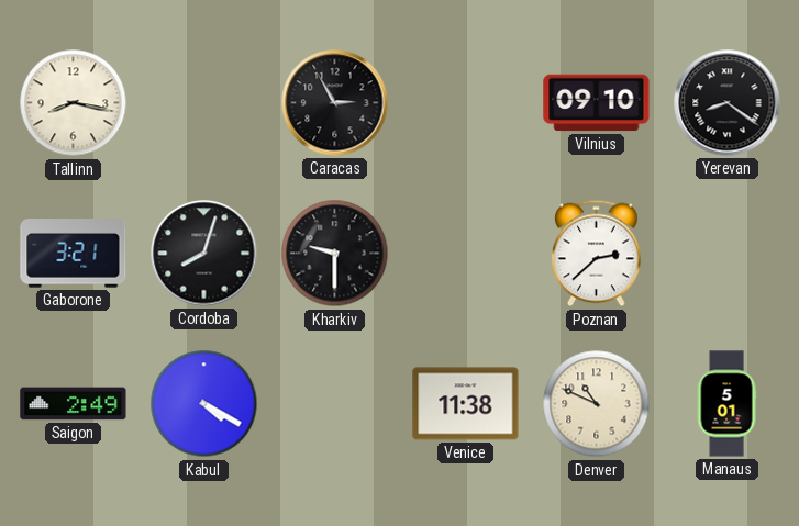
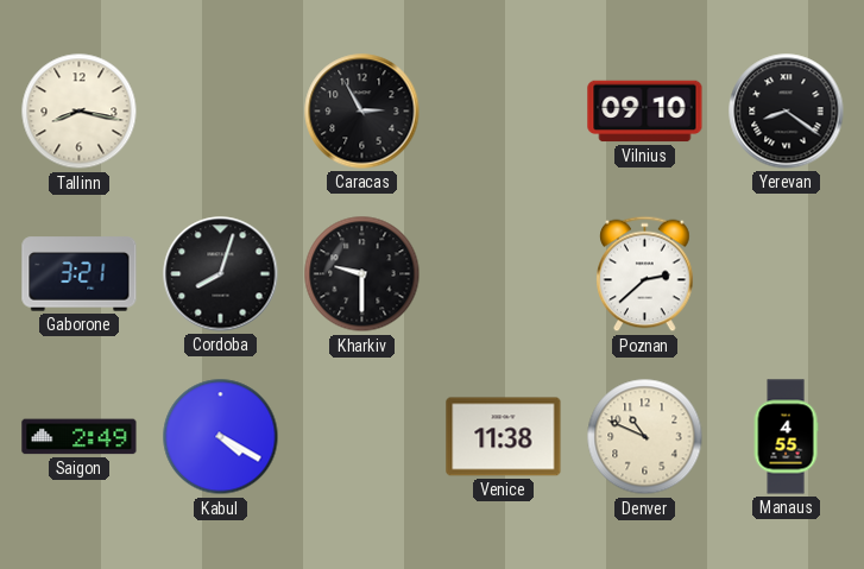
Manaus: 5:01 -> 4:55 (786, 437)
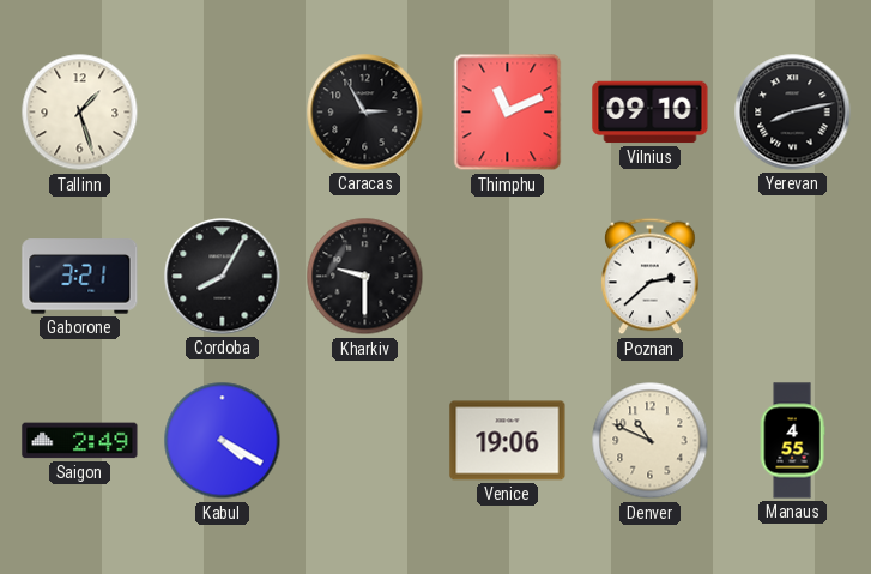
Tallinn: 8:17 -> 1:27 (80, 113)
Thimphu: none -> 11:11 (508, 113)
Yerevan: 8:21 -> 8:13 (793, 113)
Cordoba: 8:03 -> 8:05 (223, 277)
Venice: 11:38 -> 19:06 (508, 441)
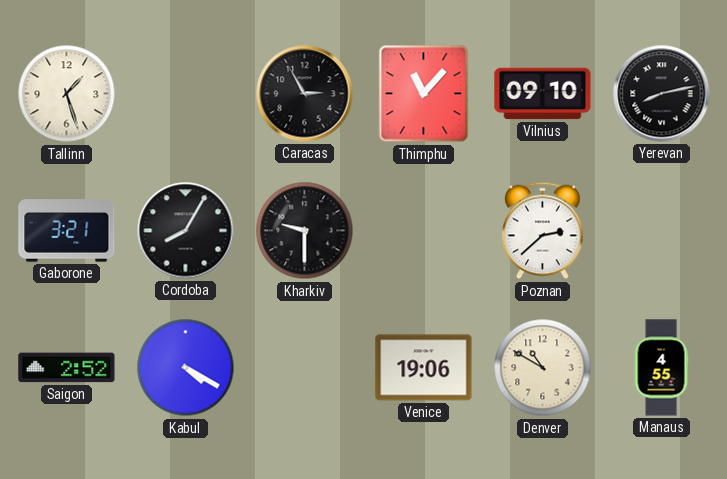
Thimphu: 11:11 -> 11:07 (424, 94)
Saigon: 2:49 -> 2:52 (67, 368)
Denver: 10:49 -> 10:50 (543, 368)
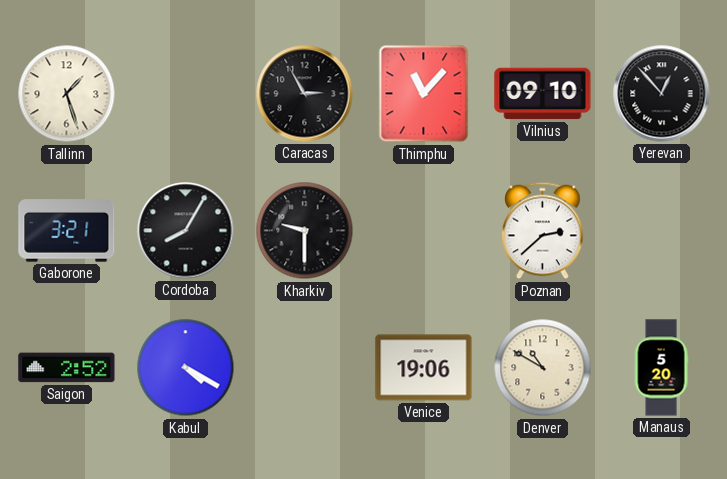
Yerevan: 8:13 -> 12:53 (662, 94)
Manaus: 4:55 -> 5:20 (661, 368)
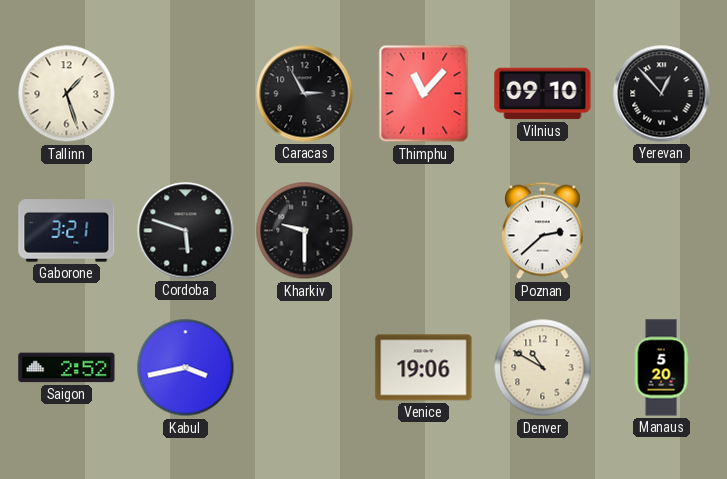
Cordoba: 8:05 -> 5:48 (186, 231)
Kabul: 4:20 -> 3:43 (186, 368)
